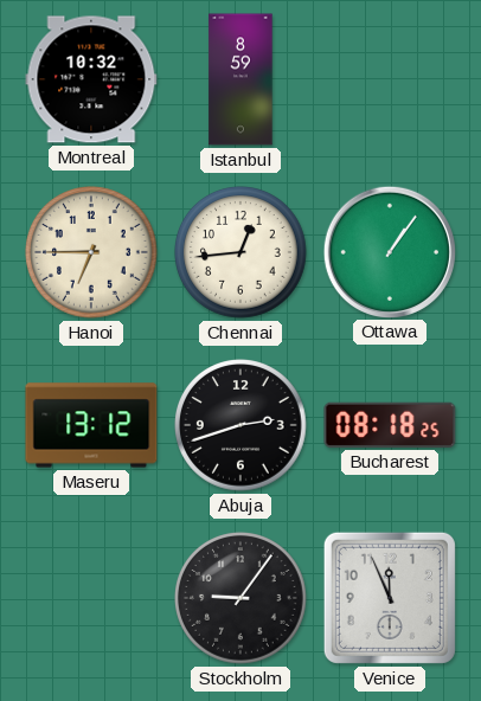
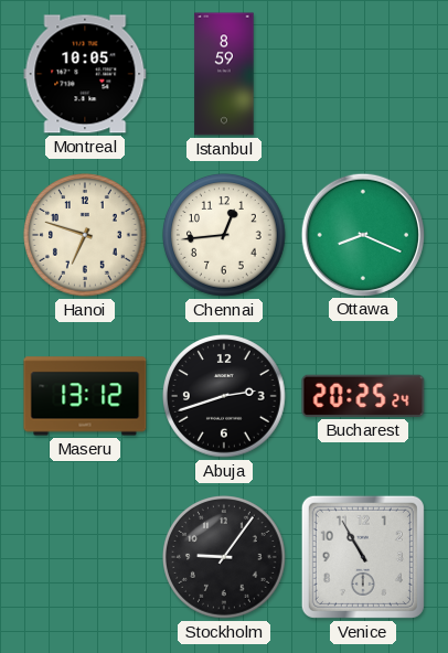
Montreal: 10:32 -> 10:05 (85, 74)
Hanoi: 6:45 -> 6:48 (86, 236)
Ottawa: 1:06 -> 8:19 (362, 234)
Bucharest: 08:18 -> 20:25 (363, 396)
Venice: 11:56 -> 10:55 (363, 557)
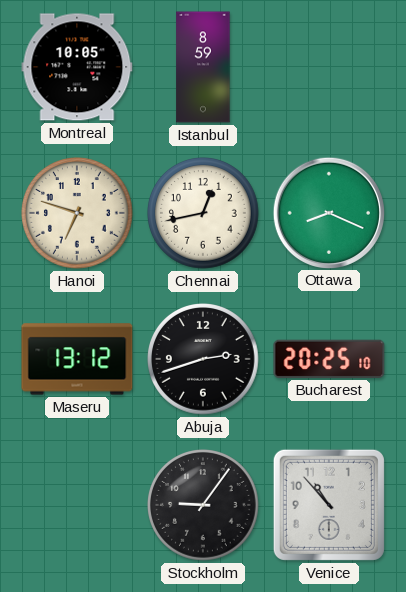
Chennai: 12:44 -> 12:43 (204, 214)
Bucharest: 20:25:24 -> 20:25:10 (329, 359)
Venice: 10:55 -> 10:53 (329, 505)
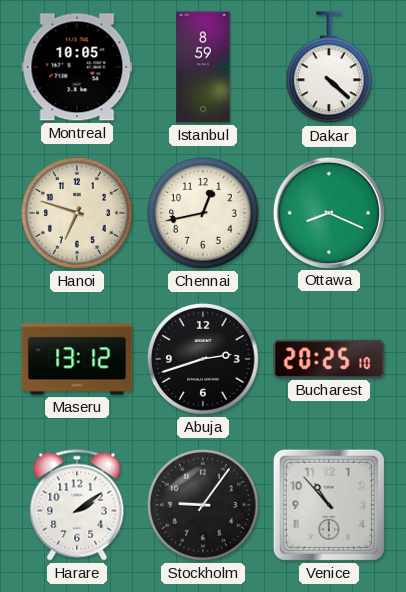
Dakar: none -> 4:22 (329, 68)
Harare: none -> 2:09 (77, 505)
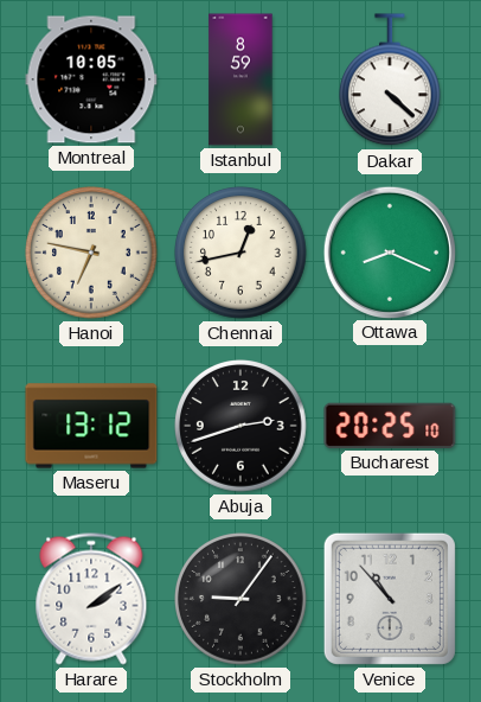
Hanoi: 6:48 -> 6:47 (92, 254)
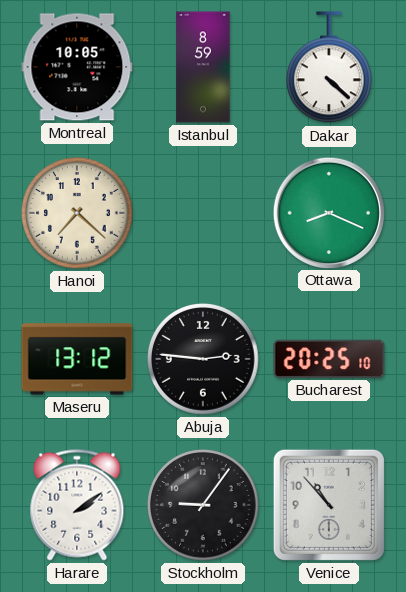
Hanoi: 6:47 -> 7:22 (78, 214)
Chennai: 12:43 -> none (242, 254)
Abuja: 2:42 -> 2:46 (204, 360)
